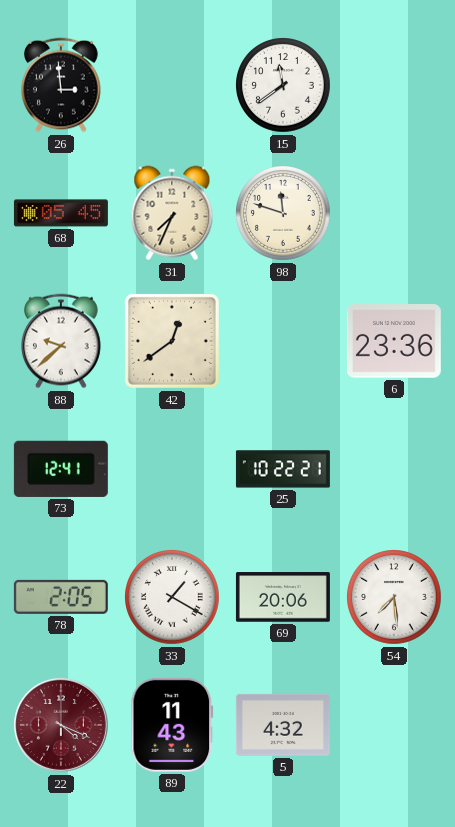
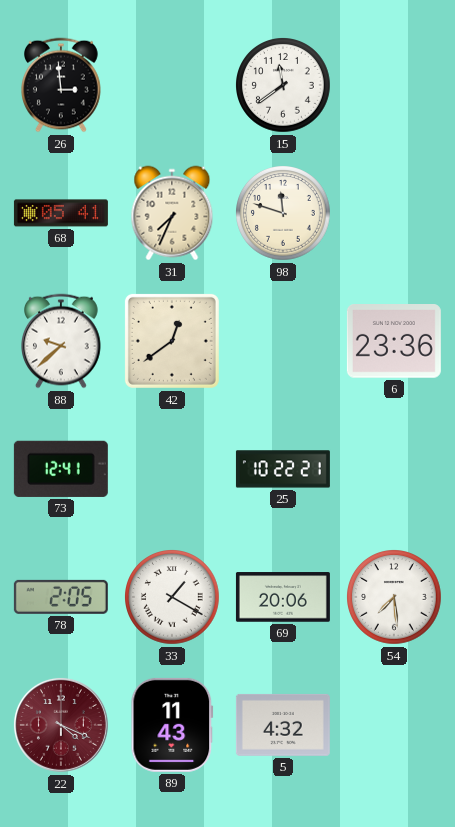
68: 05:45 -> 05:41 (61, 213)
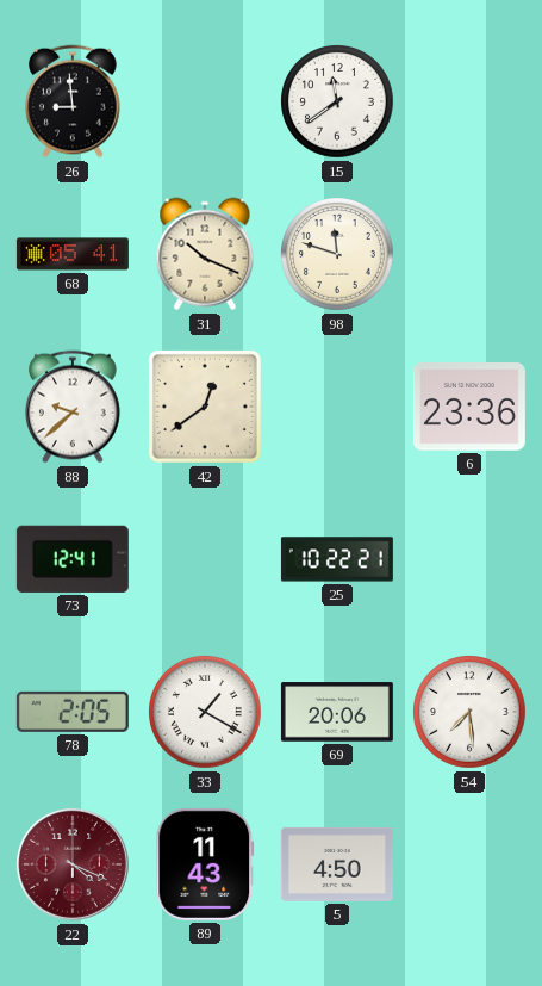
26: 2:59 -> 8:59 (74, 101)
31: 7:34 -> 10:19 (205, 254)
5: 4:32 -> 4:50 (337, 864)
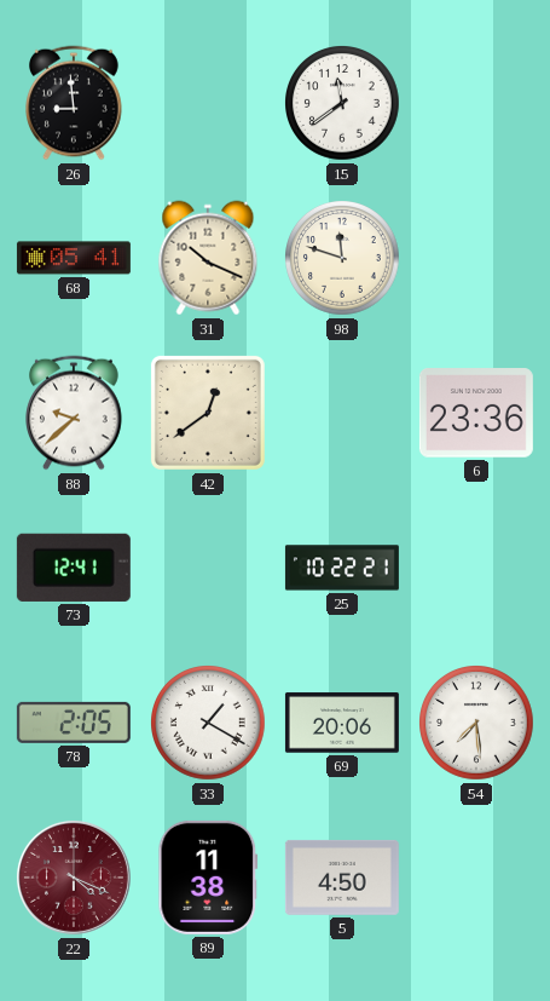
89: 11:43 -> 11:38 (208, 878)
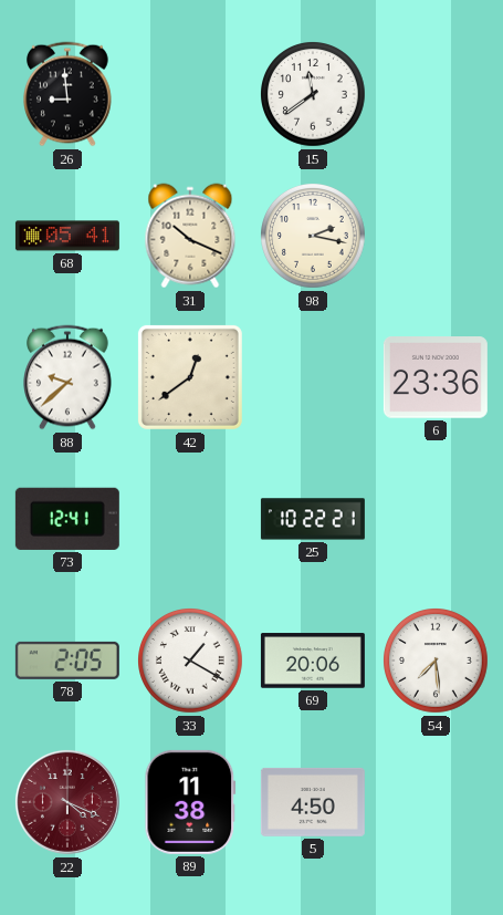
98: 11:48 -> 2:17 (314, 237)
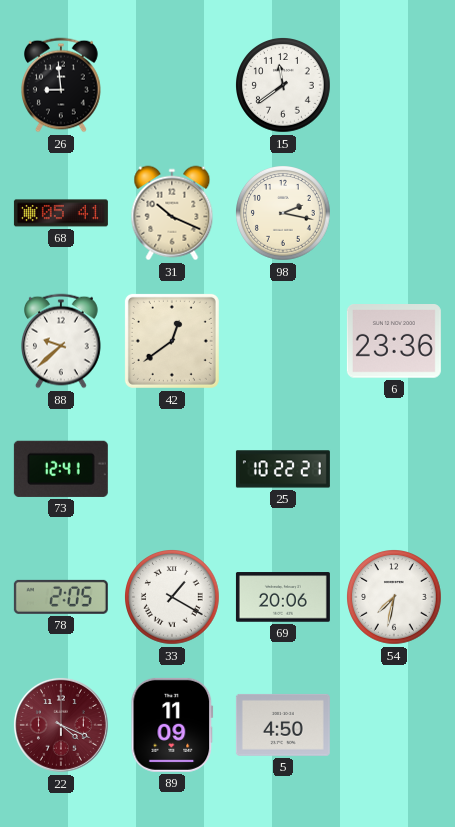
54: 7:29 -> 7:32 (395, 598)
89: 11:38 -> 11:09 (172, 725)
